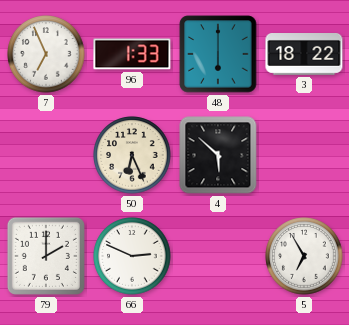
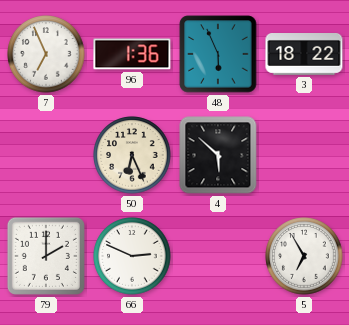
96: 1:33 -> 1:36 (132, 54)
48: 6:00 -> 5:56 (218, 54)
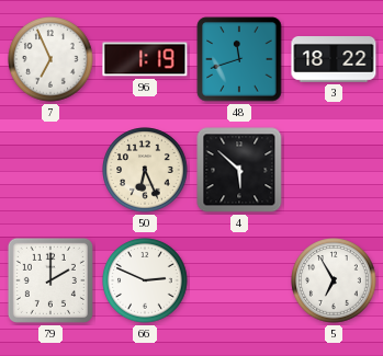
96: 1:36 -> 1:19 (145, 59)
48: 5:56 -> 11:42 (239, 59)
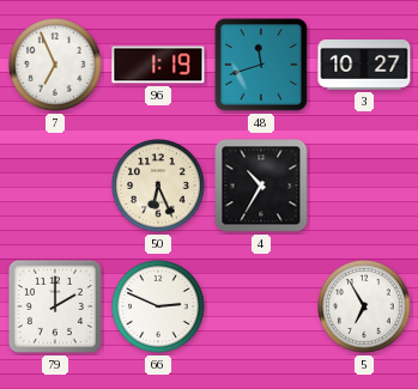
3: 18:22 -> 10:27 (364, 66)
4: 5:52 -> 10:35 (261, 186)
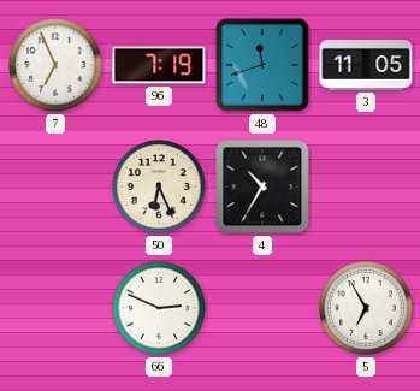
96: 1:19 -> 7:19 (159, 65)
3: 10:27 -> 11:05 (366, 66)
79: 2:00 -> none (55, 306)
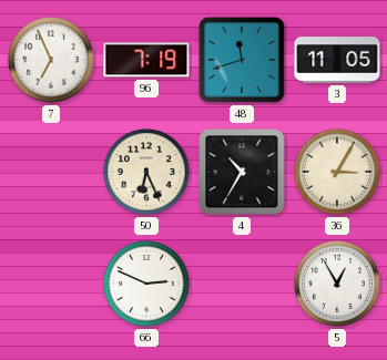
36: none -> 3:05 (337, 172)
5: 6:55 -> 12:55 (337, 284)
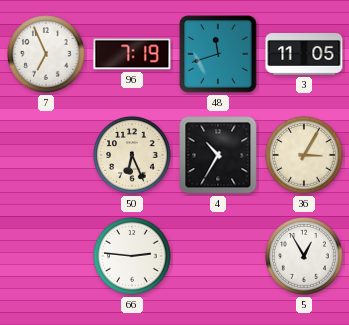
66: 2:49 -> 2:46 (132, 256)
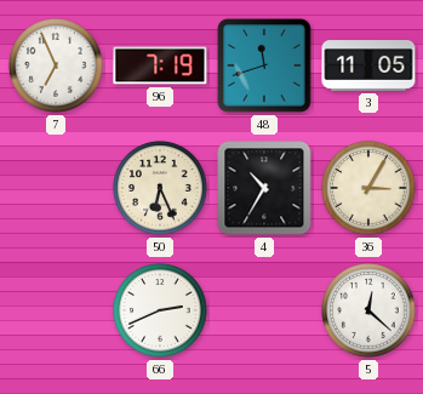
66: 2:46 -> 2:41 (160, 310)
5: 12:55 -> 12:22 (368, 310)
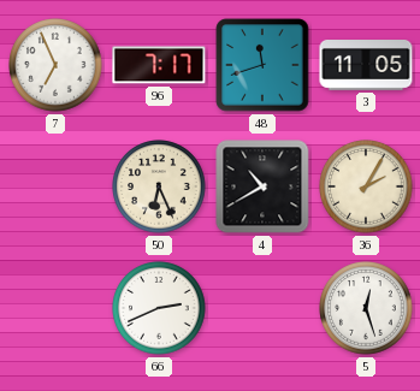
96: 7:19 -> 7:17 (159, 65)
4: 10:35 -> 10:40 (262, 186)
36: 3:05 -> 2:05 (366, 186)
5: 12:22 -> 12:27 (366, 308)
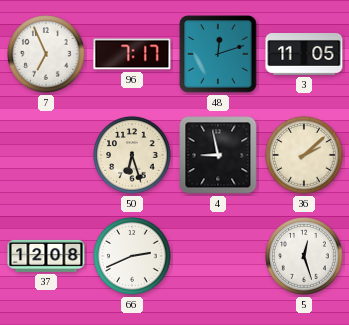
48: 11:42 -> 12:12 (218, 54)
50: 6:26 -> 6:27 (132, 155)
4: 10:40 -> 8:58 (218, 155)
36: 2:05 -> 2:08 (304, 155)
37: none -> 12:08 (46, 256)
